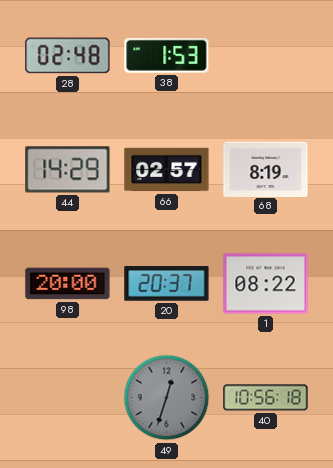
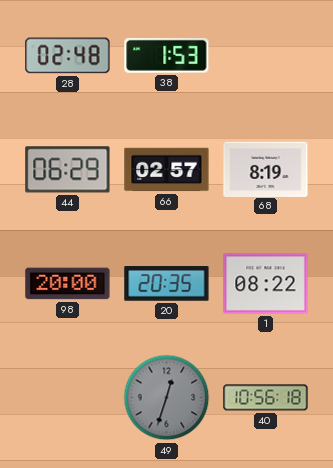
44: 14:29 -> 06:29 (68, 170)
20: 20:37 -> 20:35 (167, 284)
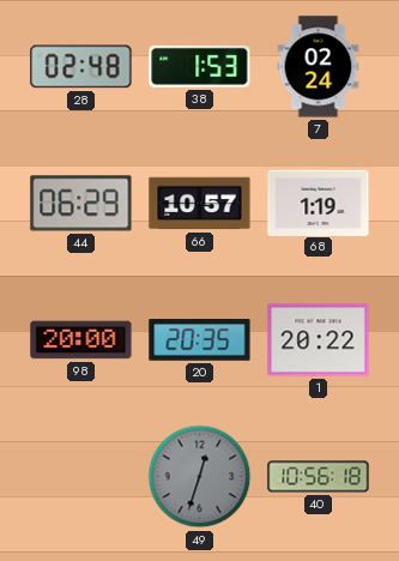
7: none -> 02:24 (319, 67)
66: 02:57 -> 10:57 (200, 204)
68: 8:19 -> 1:19 (319, 203)
1: 08:22 -> 20:22 (319, 340)
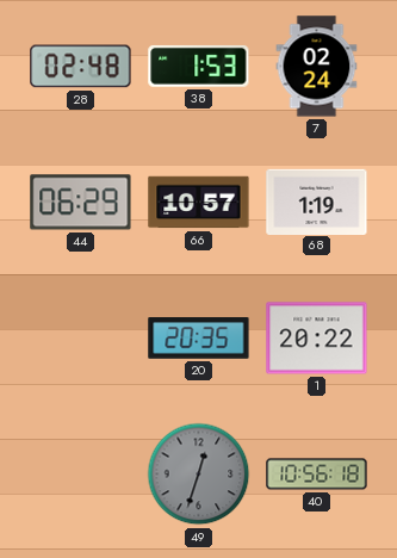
98: 20:00 -> none (81, 340)
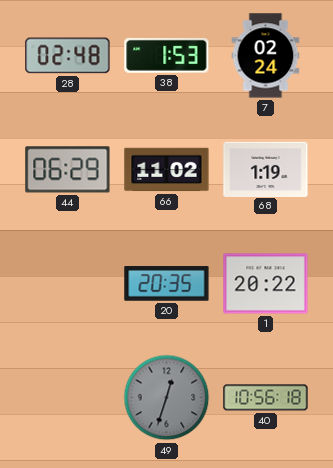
66: 10:57 -> 11:02 (167, 170)
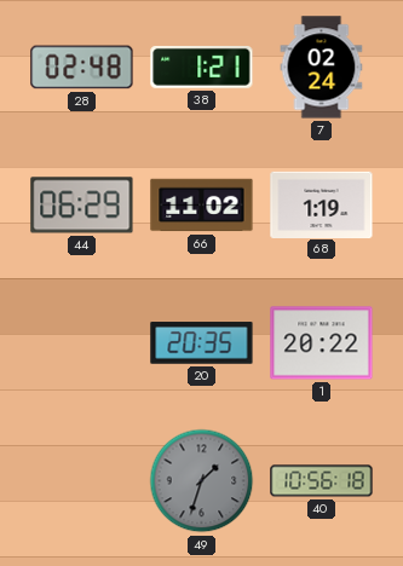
38: 1:53 -> 1:21 (202, 67)
49: 12:33 -> 1:33 (202, 481)
